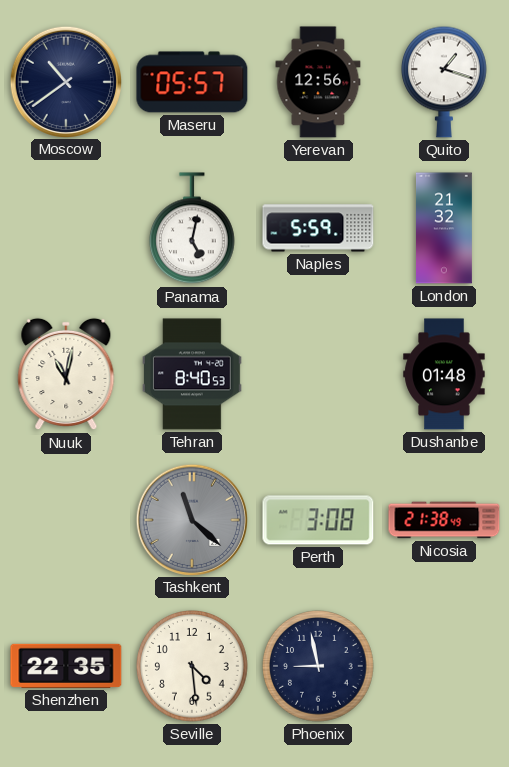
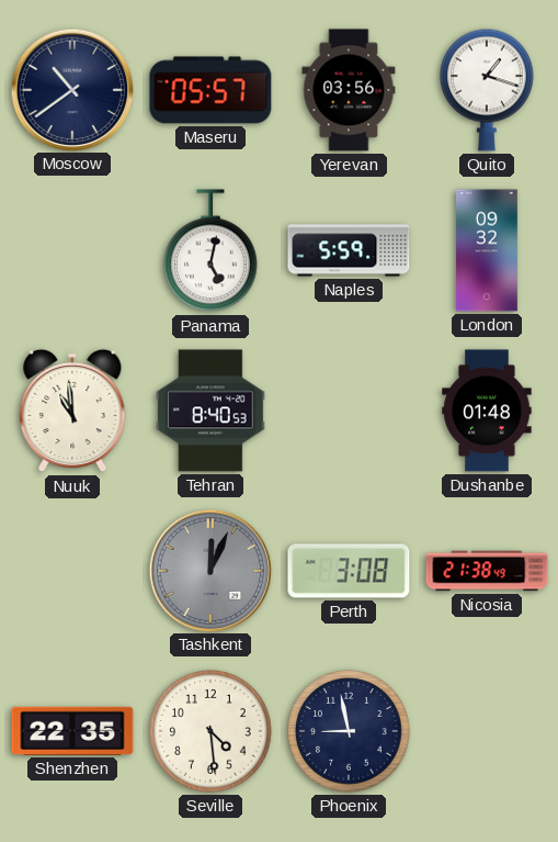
Yerevan: 12:56 -> 03:56 (349, 90)
London: 21:32 -> 09:32 (487, 250)
Nuuk: 11:02 -> 10:59 (72, 411)
Tashkent: 11:22 -> 12:04 (209, 570)
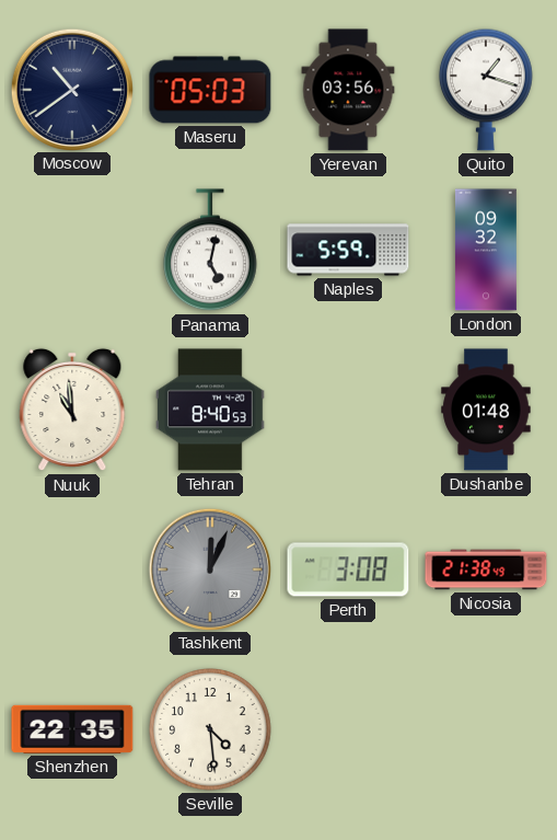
Maseru: 05:57 -> 05:03 (210, 90)
Phoenix: 8:58 -> none (350, 732)
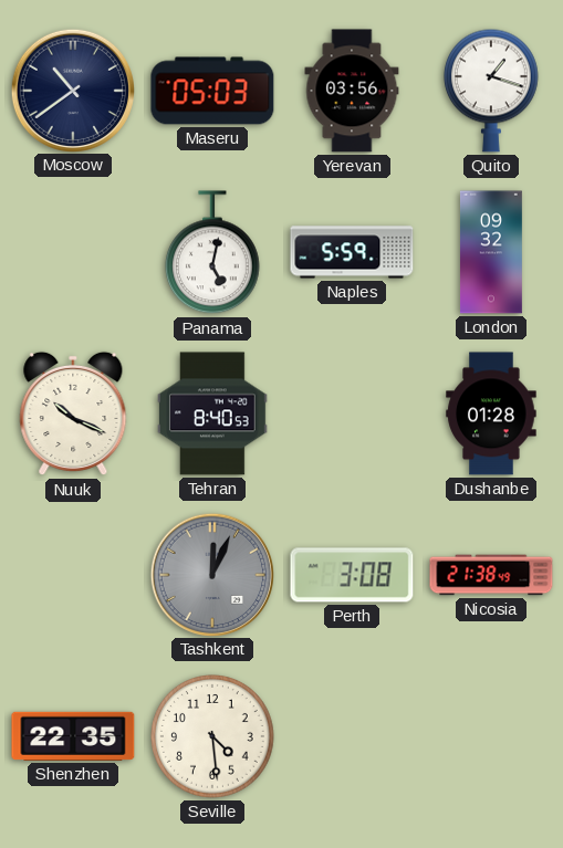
Nuuk: 10:59 -> 10:19 (73, 413)
Dushanbe: 01:48 -> 01:28 (491, 413)
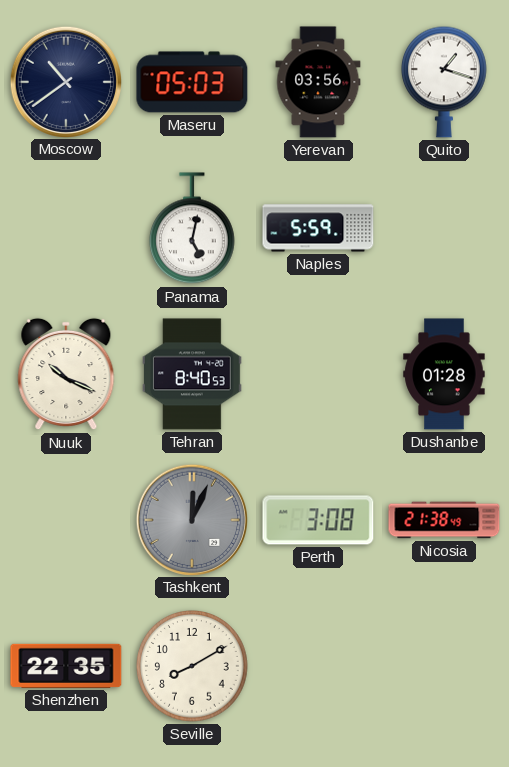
London: 09:32 -> none (491, 252)
Seville: 4:29 -> 8:10 (193, 667)
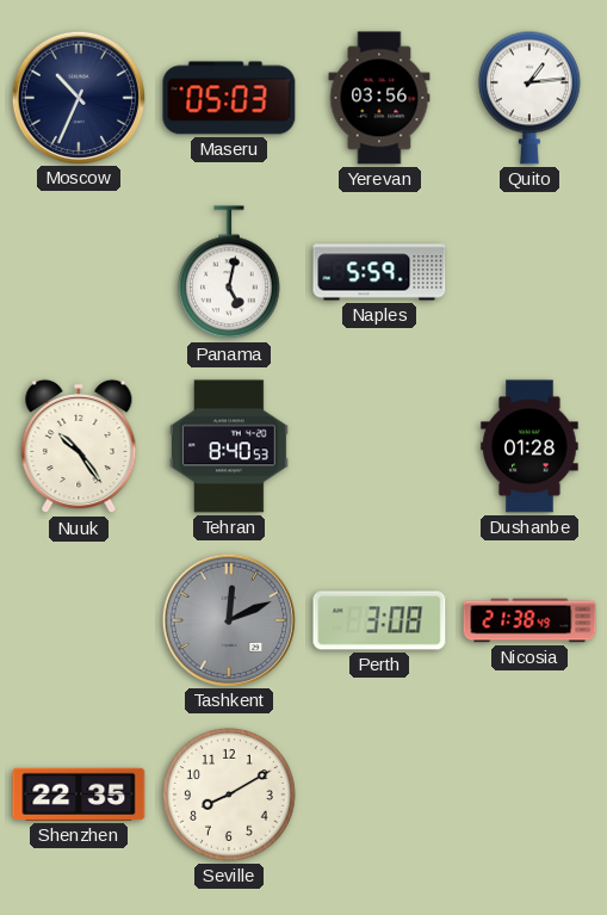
Moscow: 10:39 -> 10:34 (78, 97)
Quito: 1:18 -> 1:14 (529, 98)
Nuuk: 10:19 -> 10:24 (79, 446)
Tashkent: 12:04 -> 12:11 (228, 619)
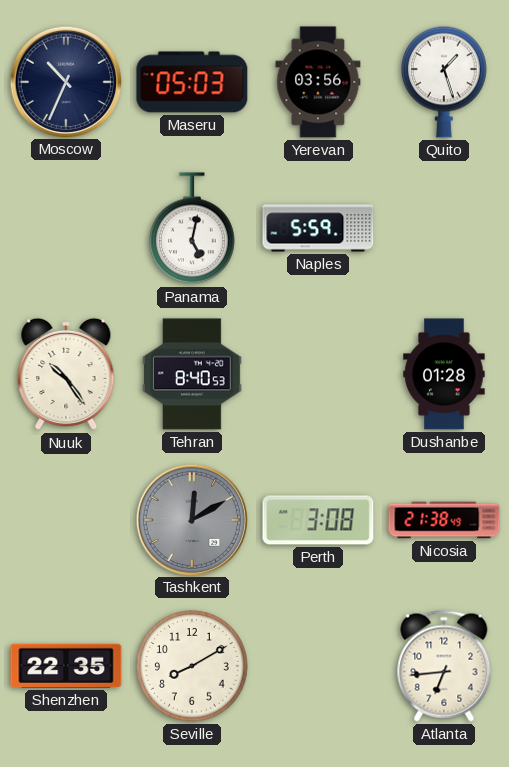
Quito: 1:14 -> 1:27 (444, 82)
Tashkent: 12:11 -> 12:10 (191, 519)
Atlanta: none -> 6:44 (444, 666)
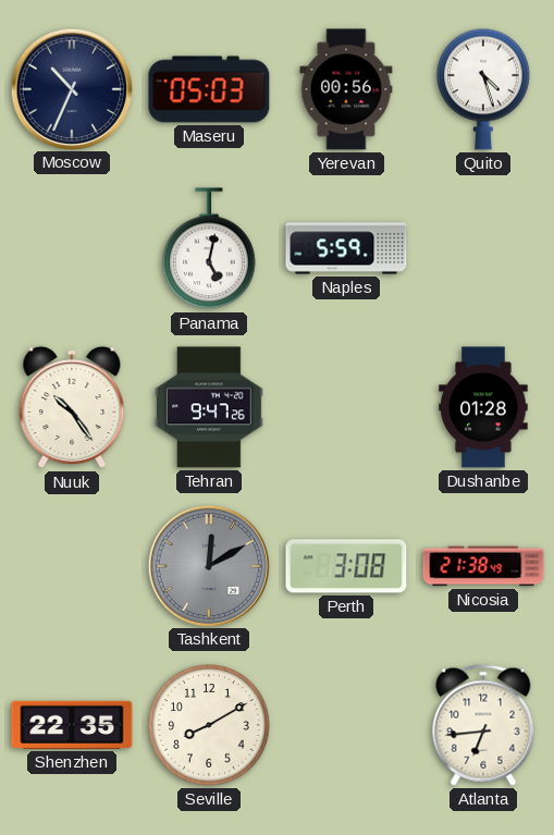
Yerevan: 03:56 -> 00:56 (346, 89)
Quito: 1:27 -> 4:27 (483, 89)
Tehran: 8:40 -> 9:47 (210, 407)
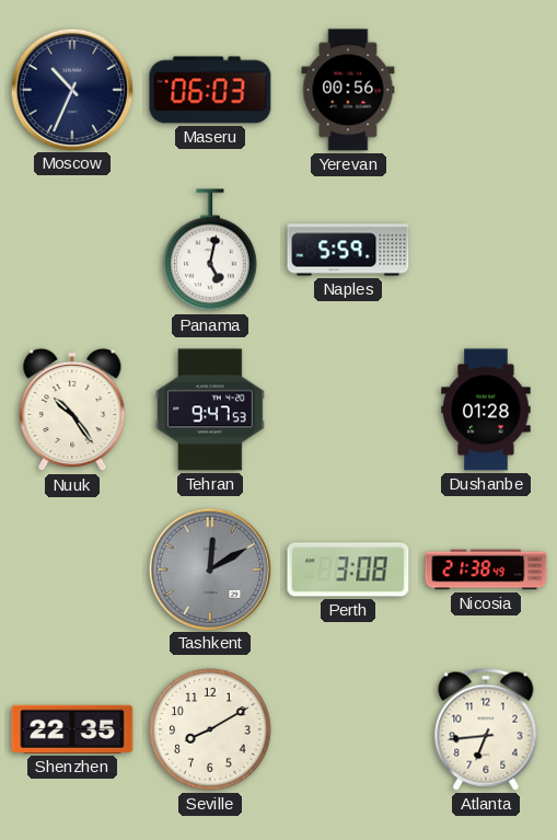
Maseru: 05:03 -> 06:03 (210, 90)
Quito: 4:27 -> none (483, 89)
Tehran: 9:47:26 -> 9:47:53 (211, 410)
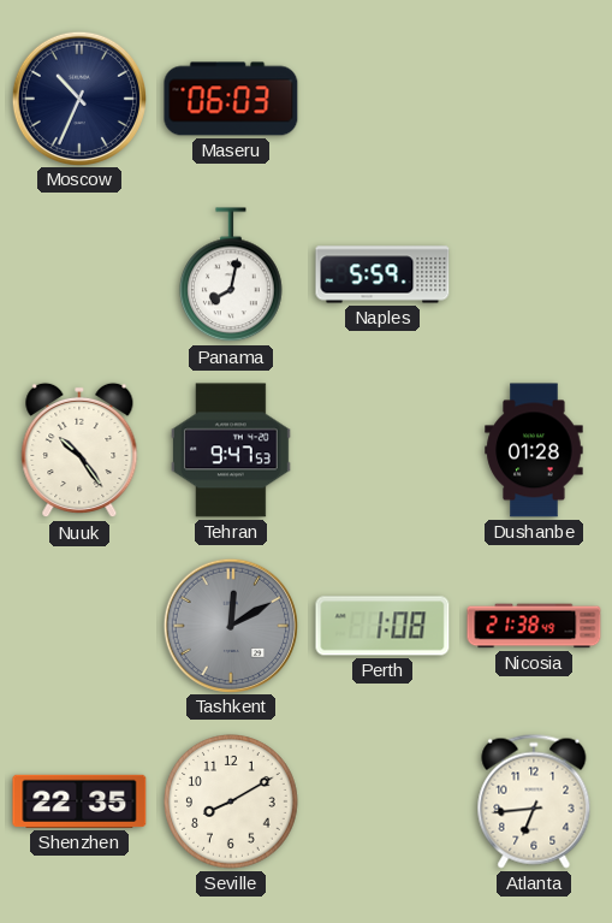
Yerevan: 00:56 -> none (348, 90)
Panama: 5:02 -> 8:02 (231, 276)
Perth: 3:08 -> 1:08 (382, 626)
